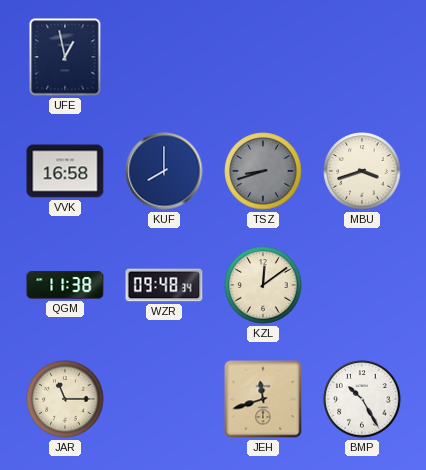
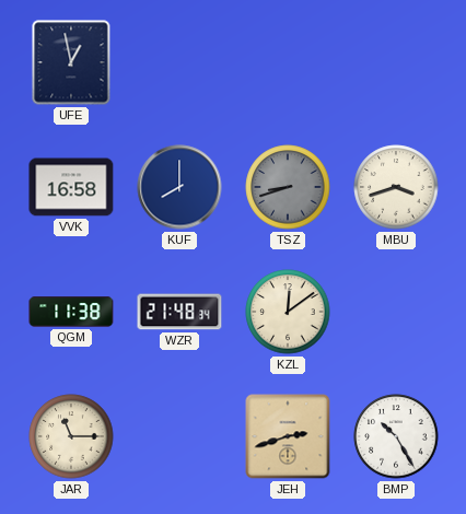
WZR: 09:48 -> 21:48 (179, 312)
JEH: 11:42 -> 2:42 (288, 436)
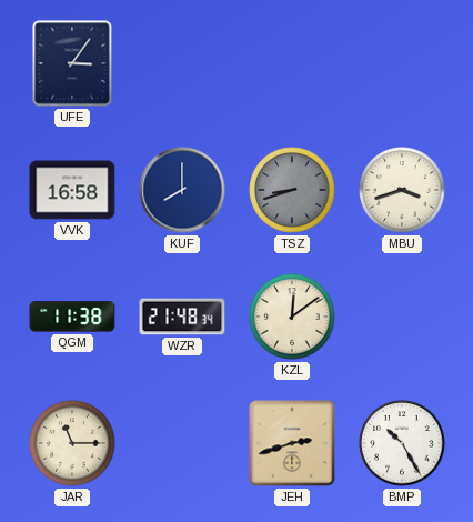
UFE: 12:58 -> 3:06 (72, 63)
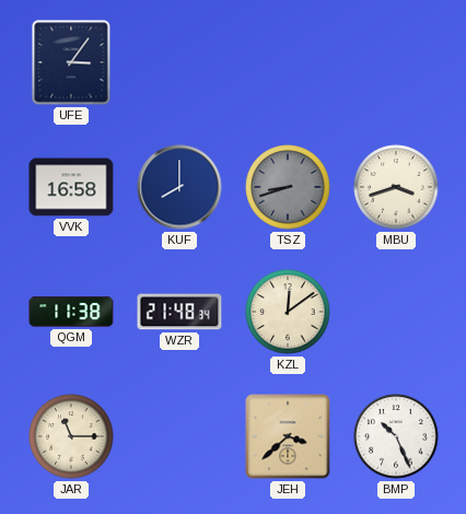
JEH: 2:42 -> 3:38 (288, 436)
BMP: 10:25 -> 10:26 (396, 436)
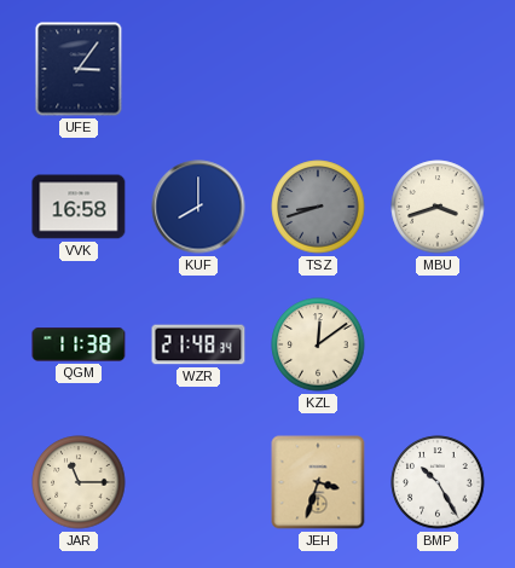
JEH: 3:38 -> 3:33 (318, 482)
BMP: 10:26 -> 10:25 (438, 482)
